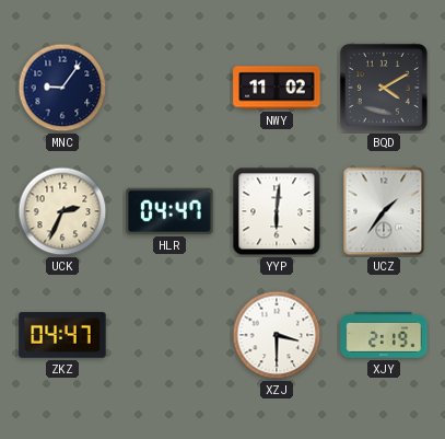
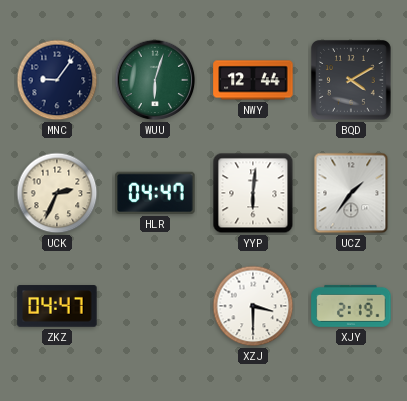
WUU: none -> 6:03 (155, 80)
NWY: 11:02 -> 12:44 (253, 80)
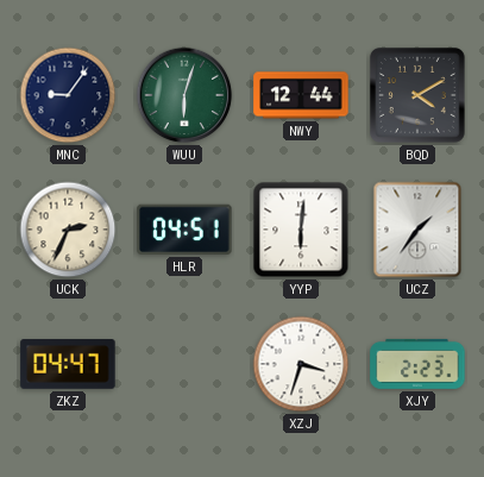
HLR: 04:47 -> 04:51 (184, 230)
XZJ: 3:30 -> 3:33 (301, 364)
XJY: 2:19 -> 2:23 (417, 364)
